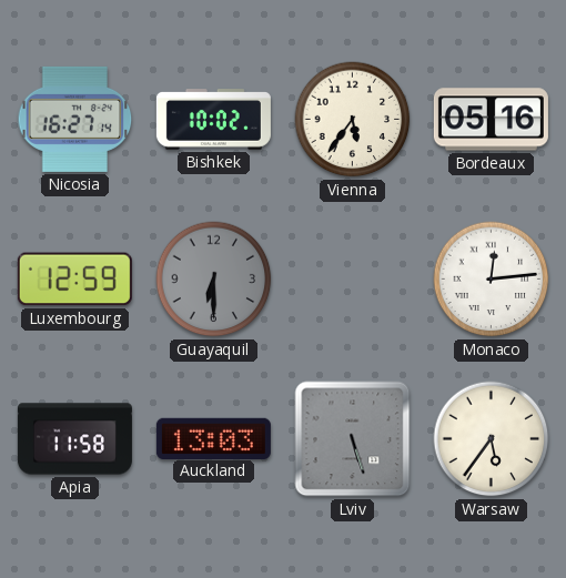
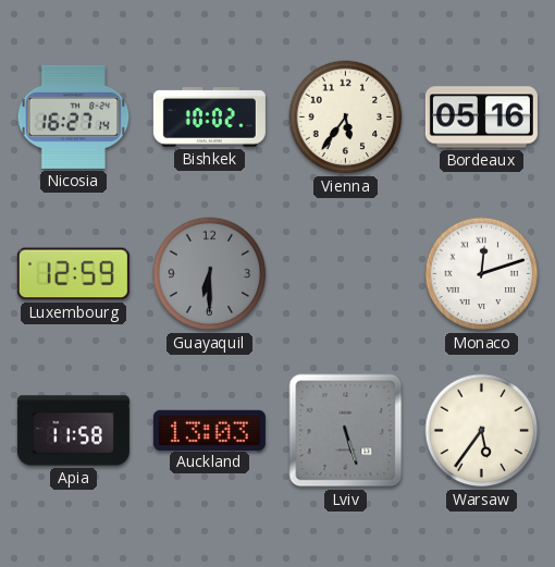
Monaco: 12:14 -> 12:12 (482, 274)
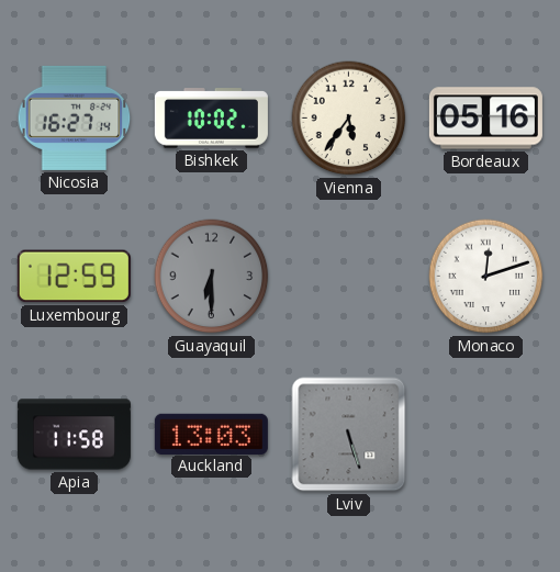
Warsaw: 5:36 -> none (482, 431)
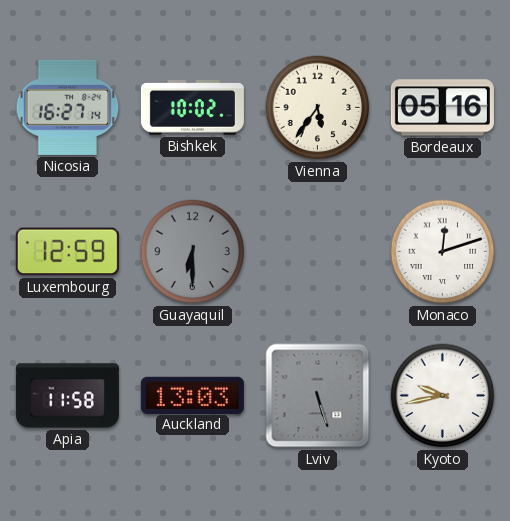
Kyoto: none -> 9:43 (443, 396)
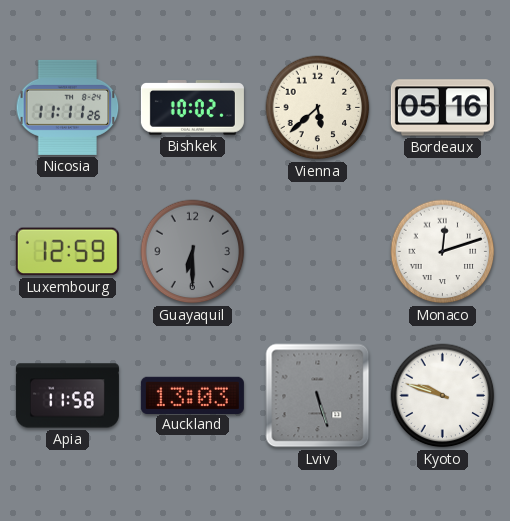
Nicosia: 16:27 -> 11:11 (68, 107)
Vienna: 5:36 -> 5:38 (318, 108)
Kyoto: 9:43 -> 9:48 (443, 396)
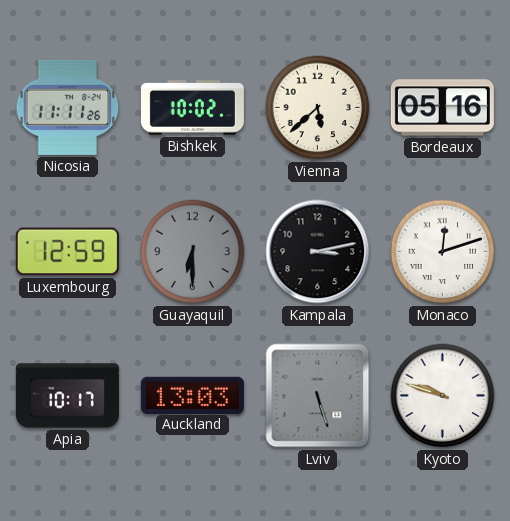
Kampala: none -> 3:13 (318, 252)
Apia: 11:58 -> 10:17 (67, 396)
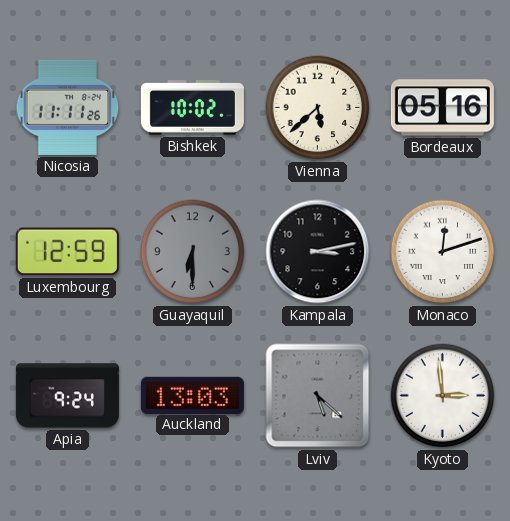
Apia: 10:17 -> 9:24 (67, 396)
Lviv: 5:27 -> 5:22 (318, 396)
Kyoto: 9:48 -> 2:59 (443, 396)
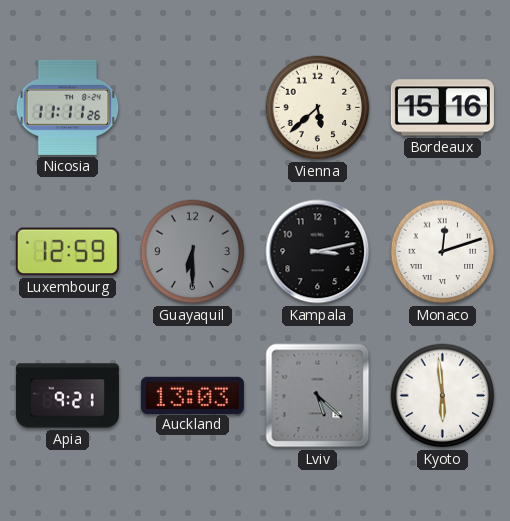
Bishkek: 10:02 -> none (192, 108)
Bordeaux: 05:16 -> 15:16 (442, 108)
Apia: 9:24 -> 9:21 (67, 396)
Kyoto: 2:59 -> 5:59 (443, 396)
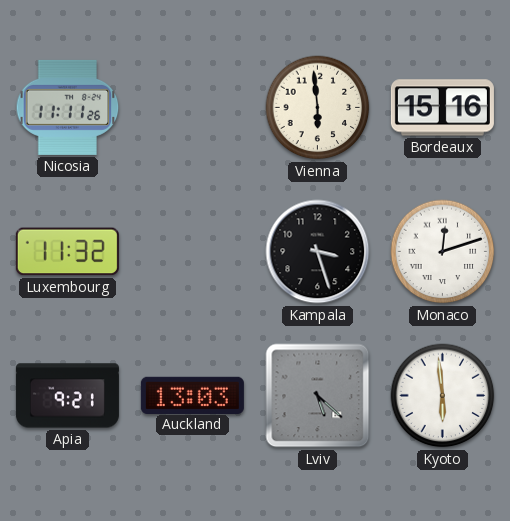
Vienna: 5:38 -> 5:59 (318, 108)
Luxembourg: 12:59 -> 11:32 (67, 252)
Guayaquil: 6:30 -> none (193, 252)
Kampala: 3:13 -> 3:27 (318, 252)
